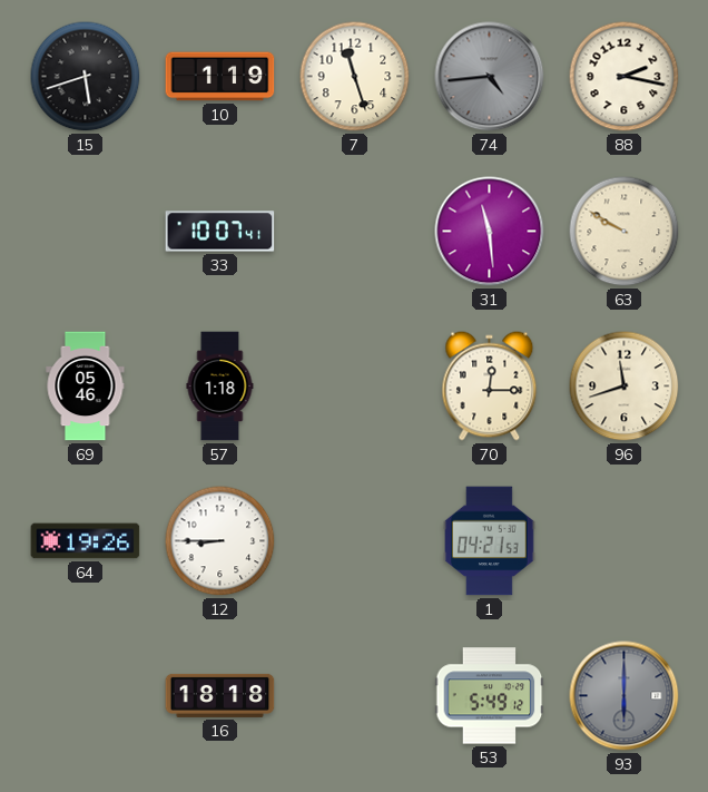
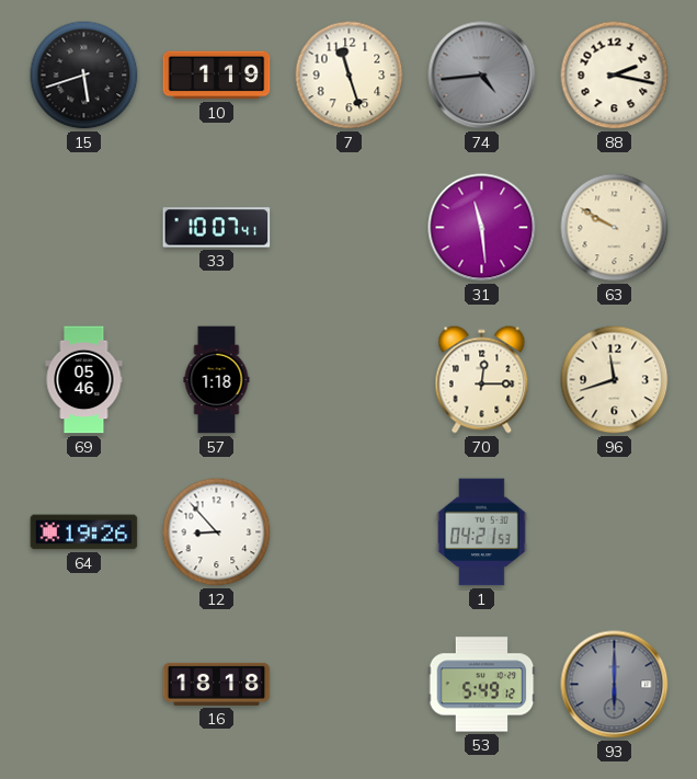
12: 8:45 -> 8:53 (217, 532)
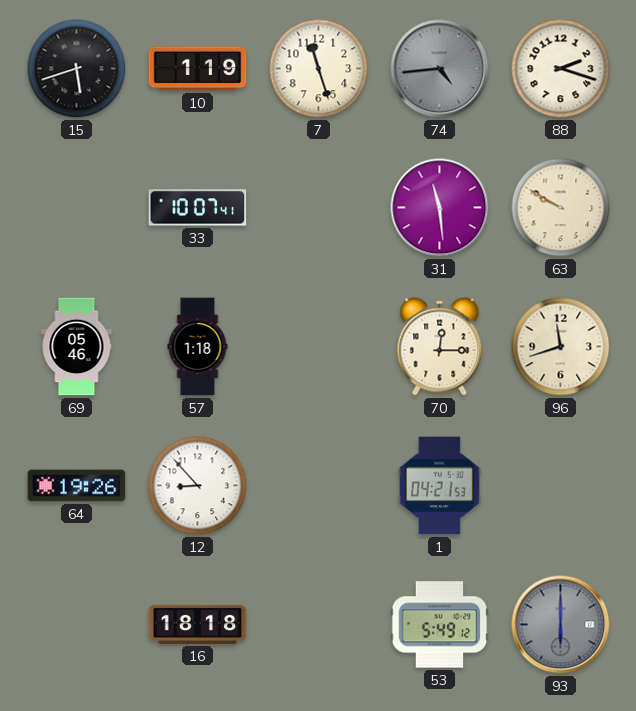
88: 2:17 -> 2:18 (561, 69)
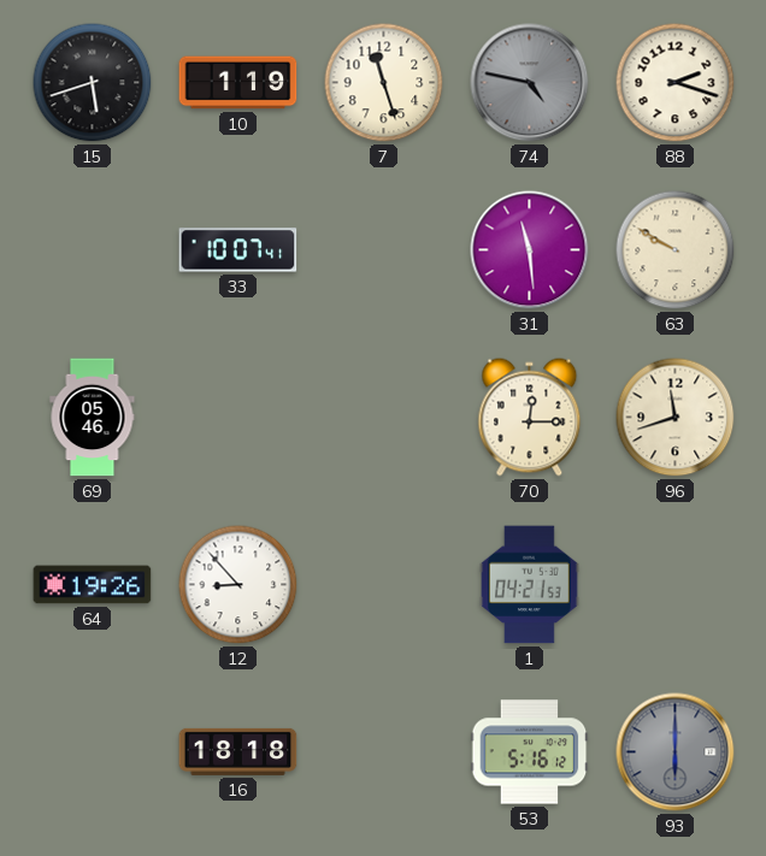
74: 4:44 -> 4:47 (530, 83)
57: 1:18 -> none (198, 347)
53: 5:49 -> 5:16 (530, 752)
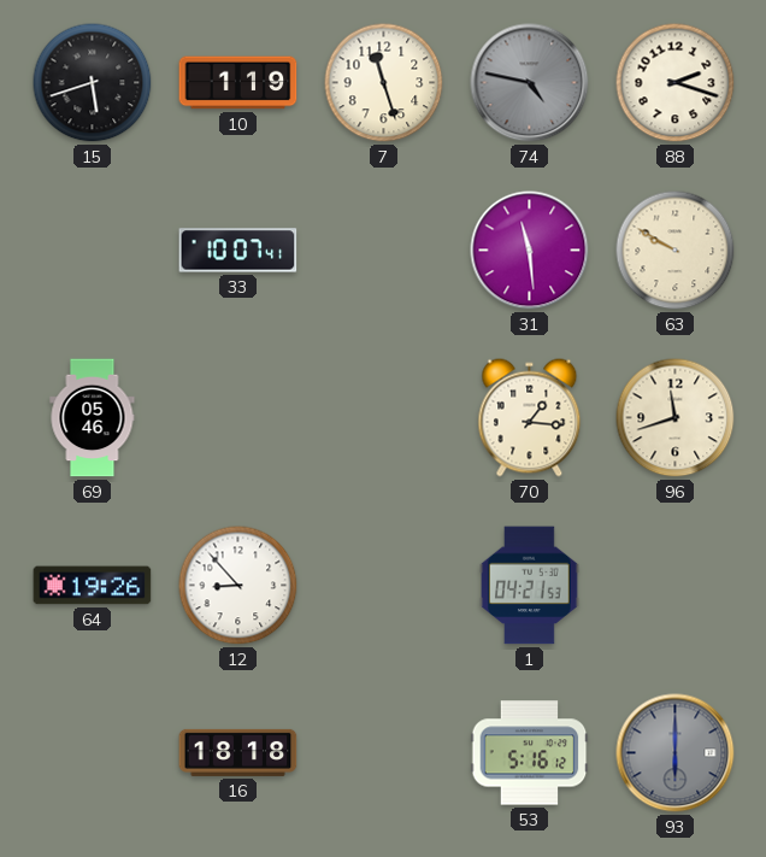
70: 12:15 -> 1:16 (530, 418)
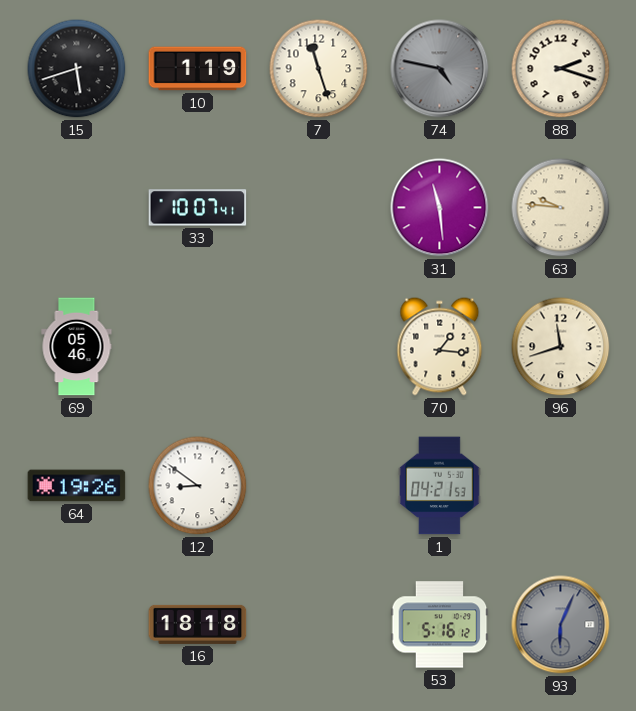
63: 9:50 -> 9:46 (561, 208)
12: 8:53 -> 8:51 (198, 486)
93: 6:00 -> 6:04 (561, 625)
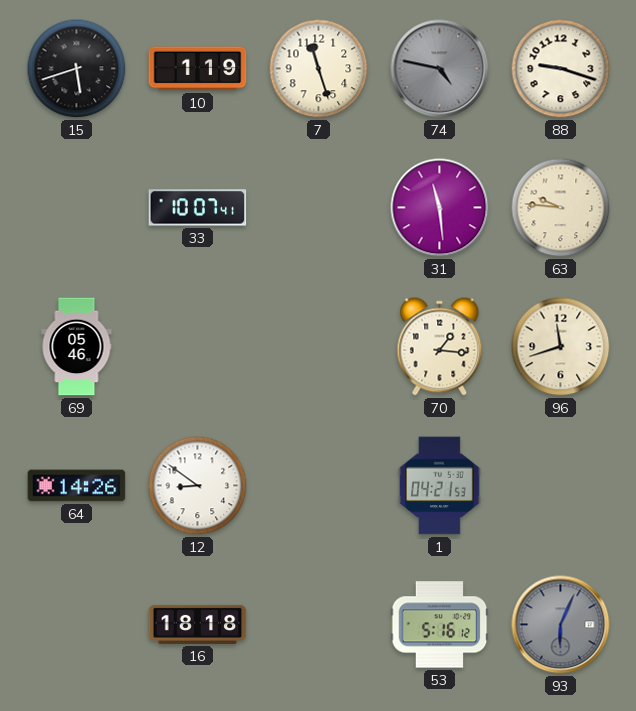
88: 2:18 -> 9:18 (561, 69)
64: 19:26 -> 14:26 (77, 486)
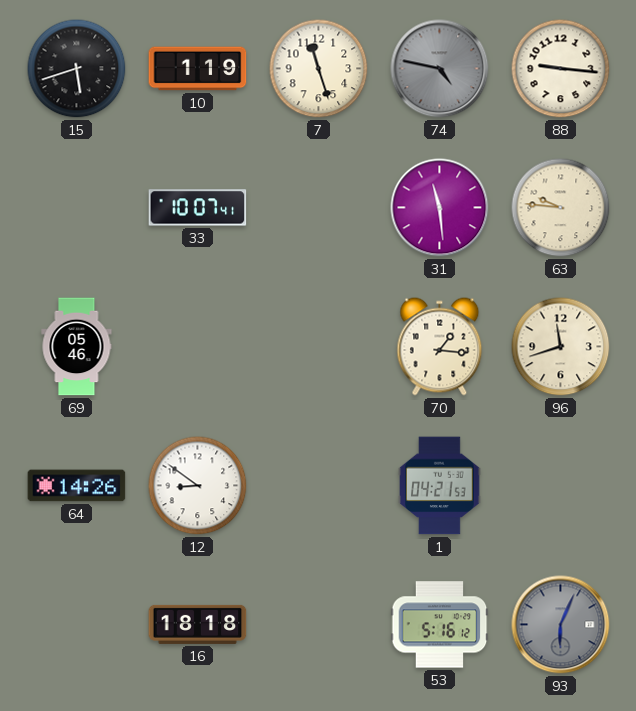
88: 9:18 -> 9:16 (561, 69)
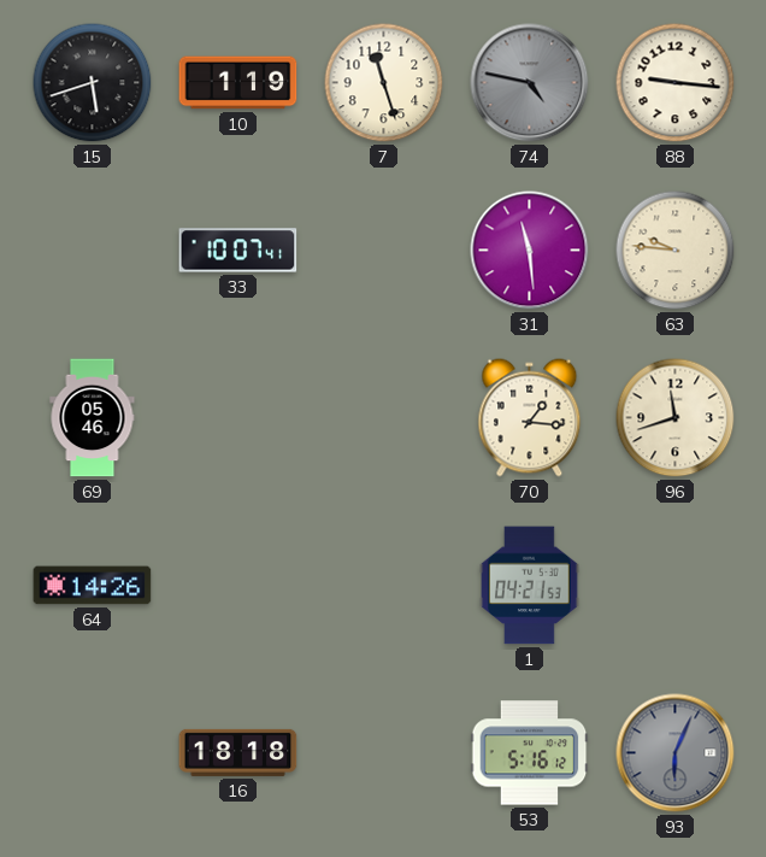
12: 8:51 -> none (198, 486)
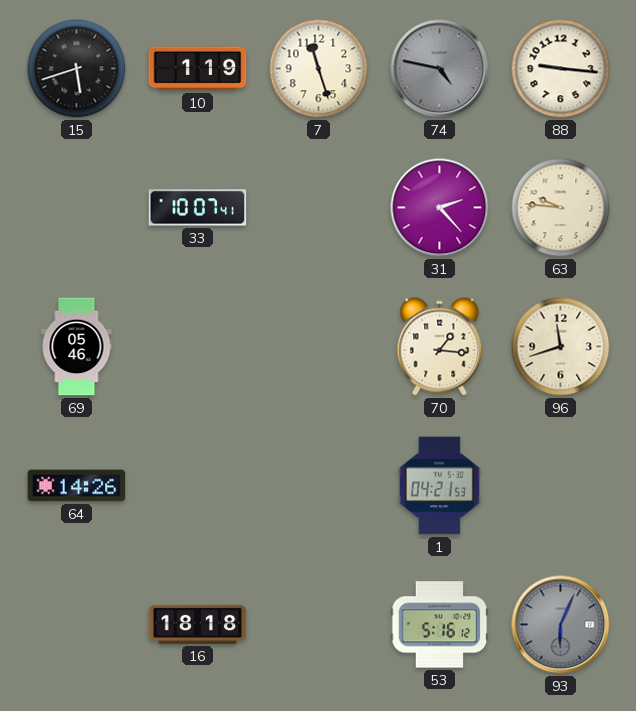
31: 11:29 -> 2:23 (440, 208)
